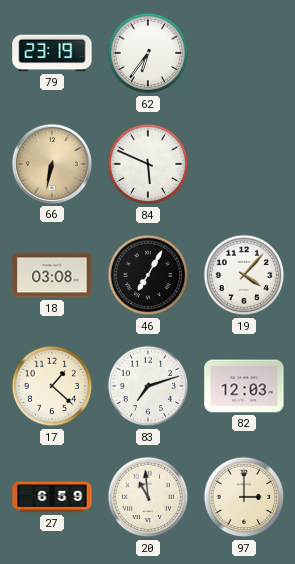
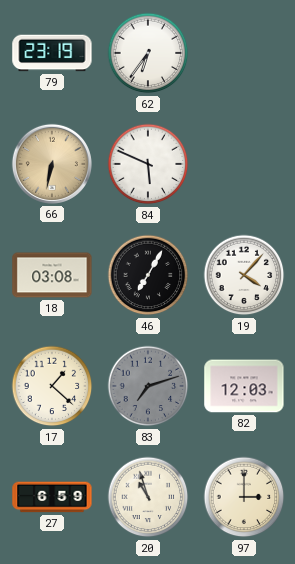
83 dial: white -> grey (148, 386)
20: 10:59 -> 10:57 (148, 497)
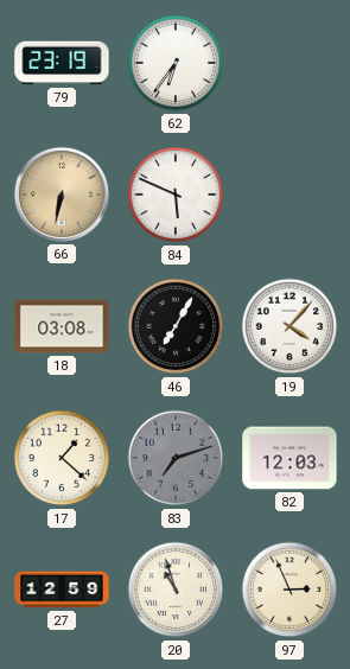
27: 6:59 -> 12:59 (62, 590)
97: 3:00 -> 2:56 (289, 590)
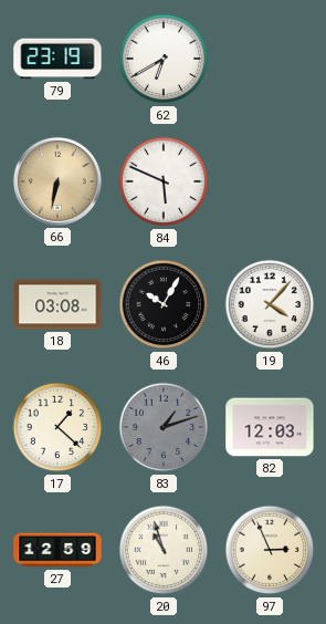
62: 6:36 -> 6:40 (164, 59)
46: 7:05 -> 10:05 (164, 304)
83: 7:12 -> 1:12 (164, 427)
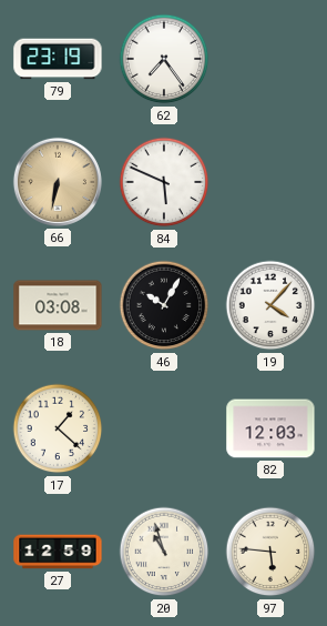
62: 6:40 -> 7:24 (164, 59)
83: 1:12 -> none (164, 427)
97: 2:56 -> 5:46 (270, 552)
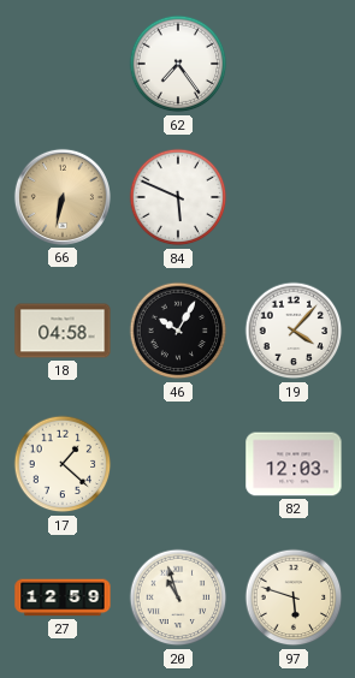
79: 23:19 -> none (58, 59)
18: 03:08 -> 04:58 (63, 331)
97: 5:46 -> 5:48 (294, 597)
